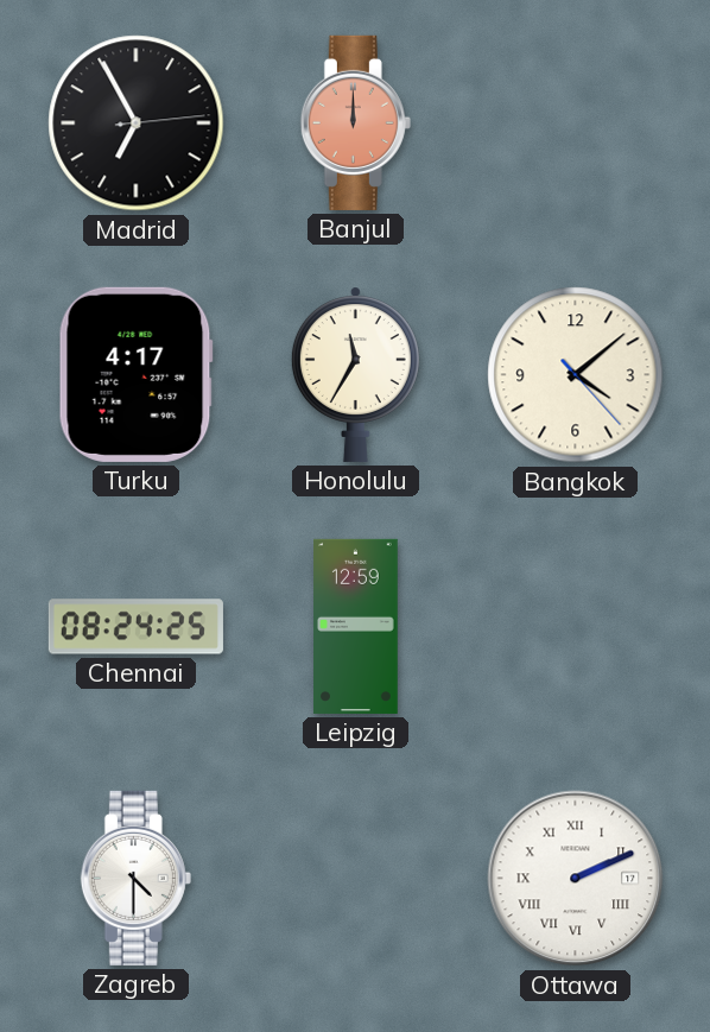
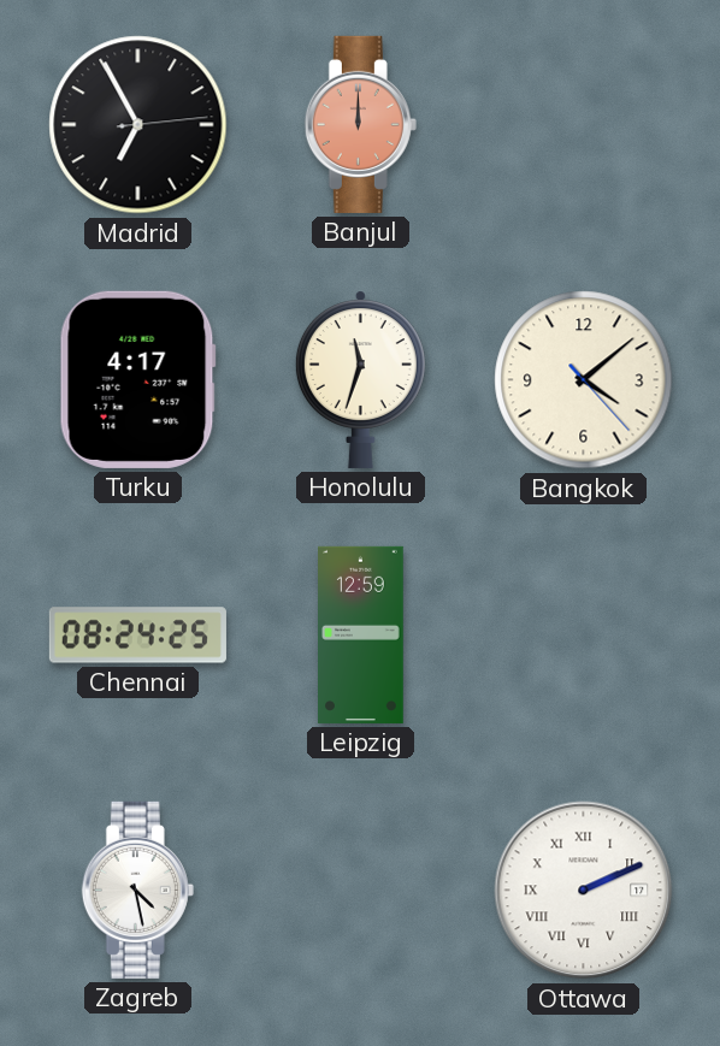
Honolulu: 11:35 -> 11:33 (360, 379)
Zagreb: 4:30 -> 4:28 (137, 890)
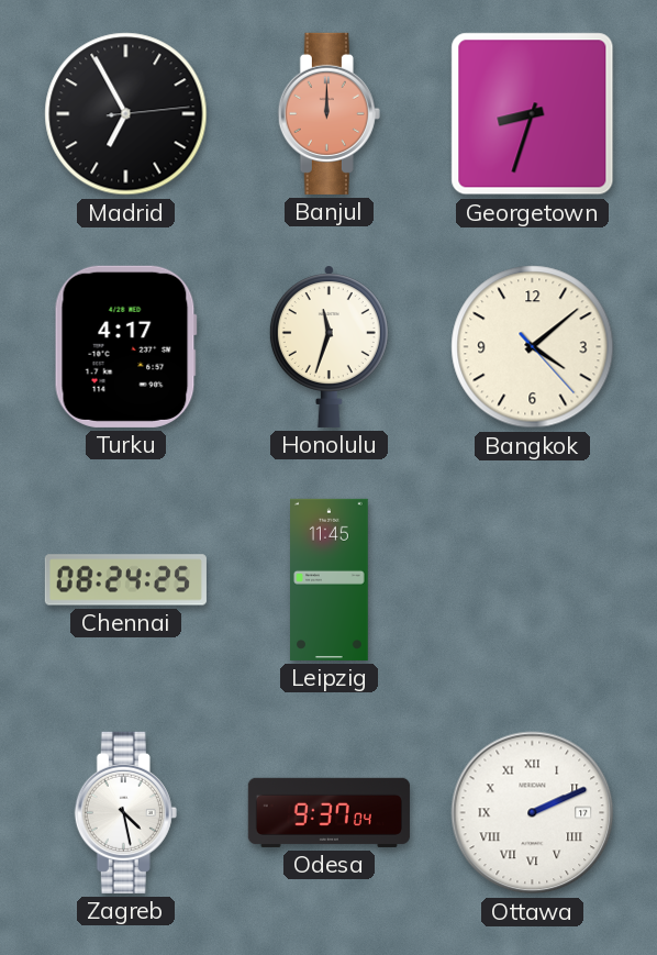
Georgetown: none -> 8:33 (533, 114)
Leipzig: 12:59 -> 11:45 (330, 579)
Odesa: none -> 9:37 (328, 812)
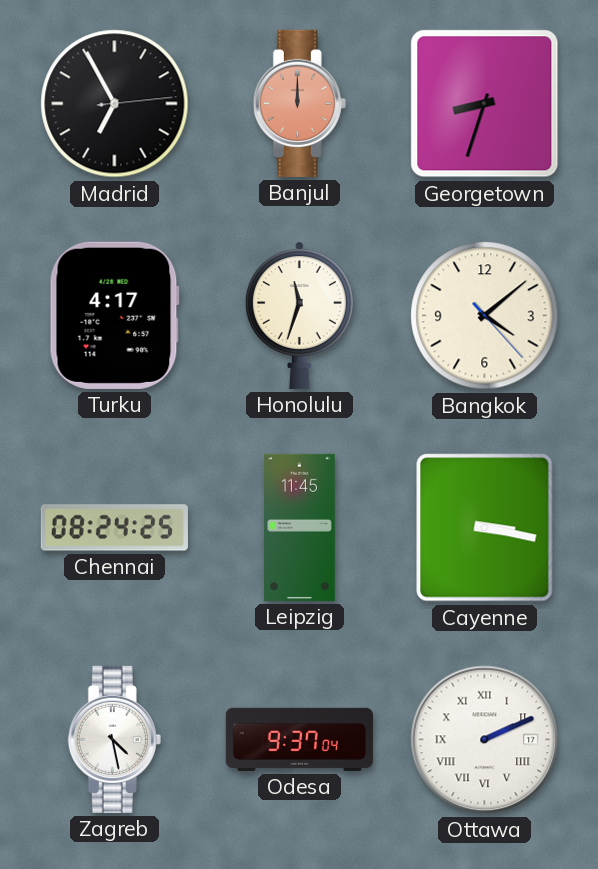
Cayenne: none -> 3:17 (485, 528)
